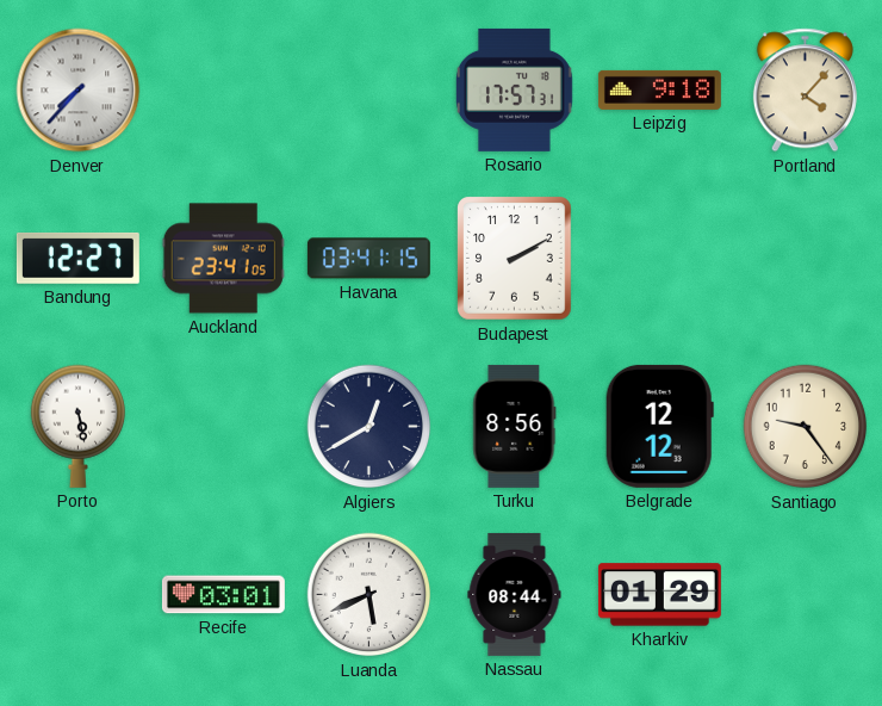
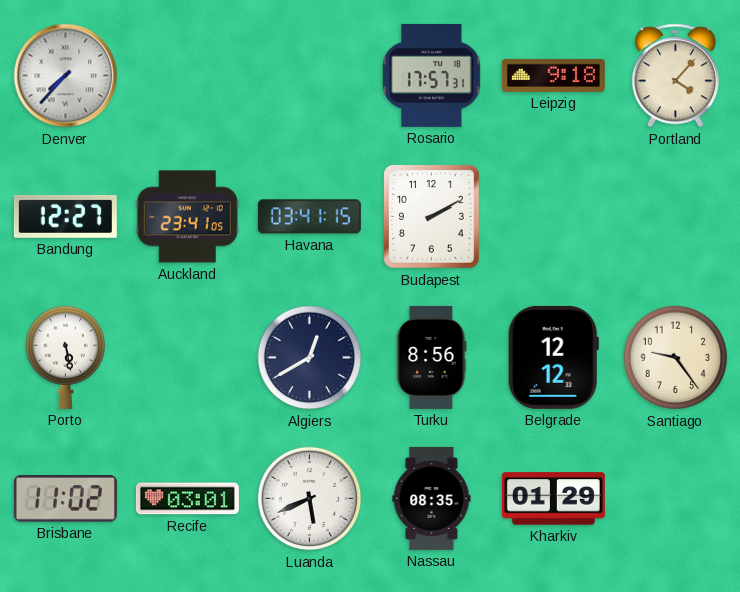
Brisbane: none -> 11:02 (65, 499)
Nassau: 08:44 -> 08:35 (432, 498)
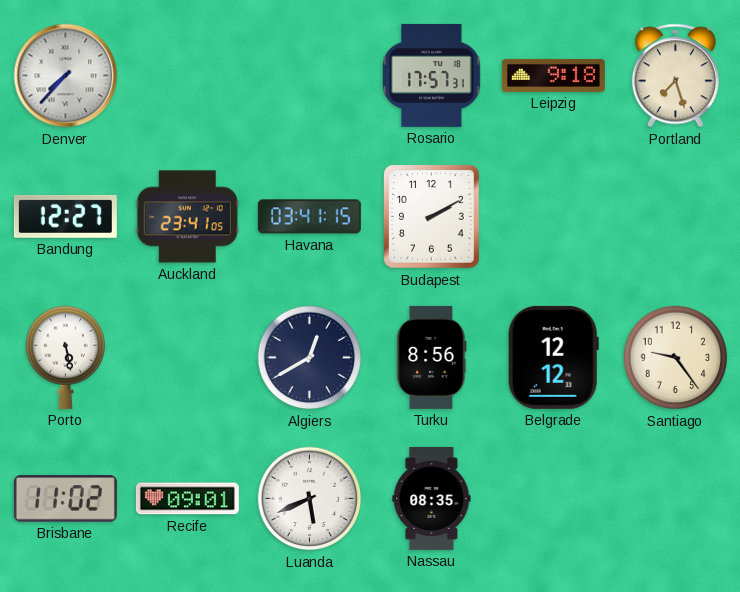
Portland: 4:07 -> 7:27 (675, 76)
Recife: 03:01 -> 09:01 (187, 499)
Kharkiv: 01:29 -> none (553, 499)
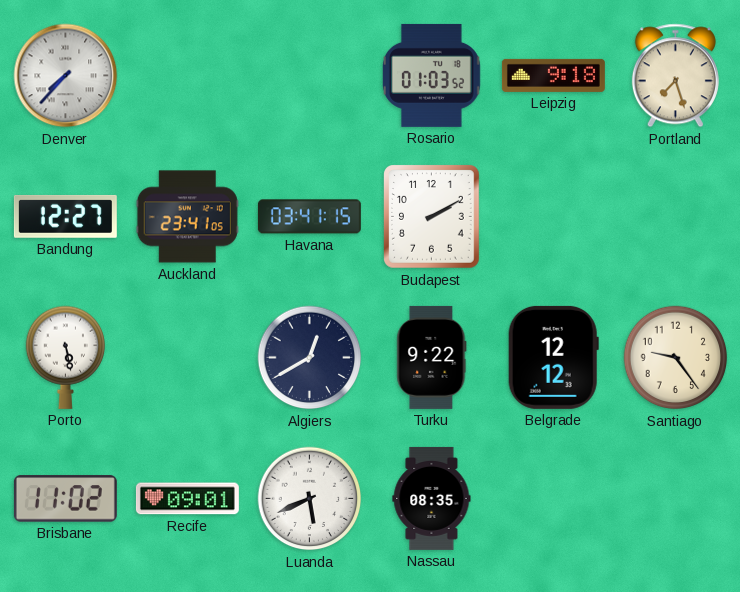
Rosario: 17:57 -> 01:03 (431, 75)
Turku: 8:56 -> 9:22 (432, 357)
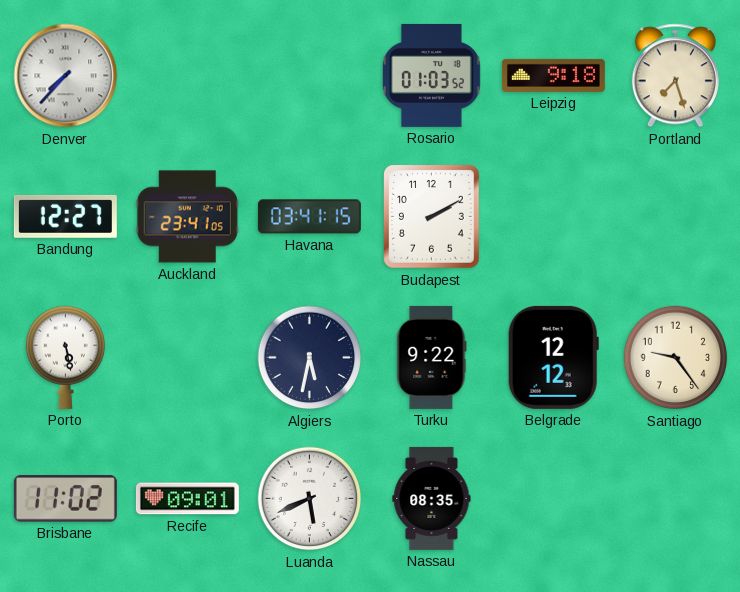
Algiers: 12:40 -> 5:32 (310, 358)
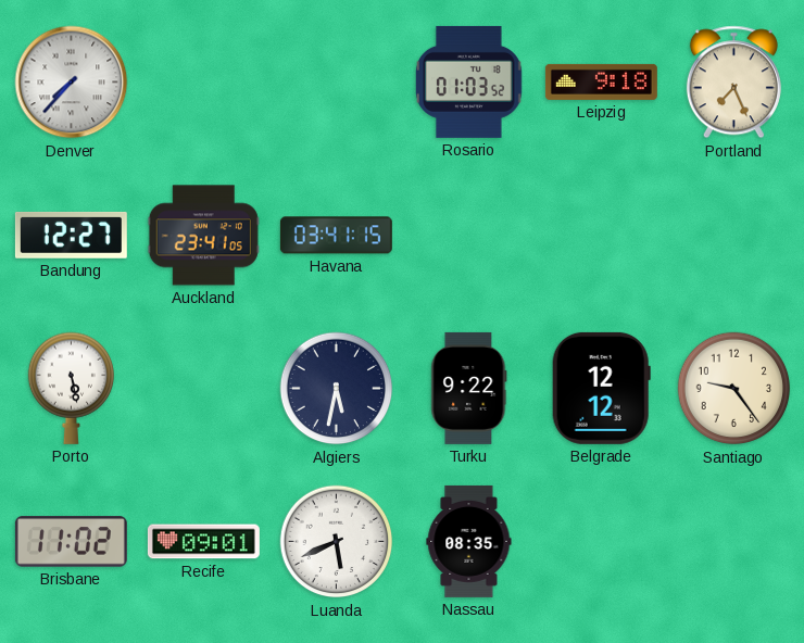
Portland: 7:27 -> 7:26 (733, 83)
Budapest: 2:10 -> none (432, 217)
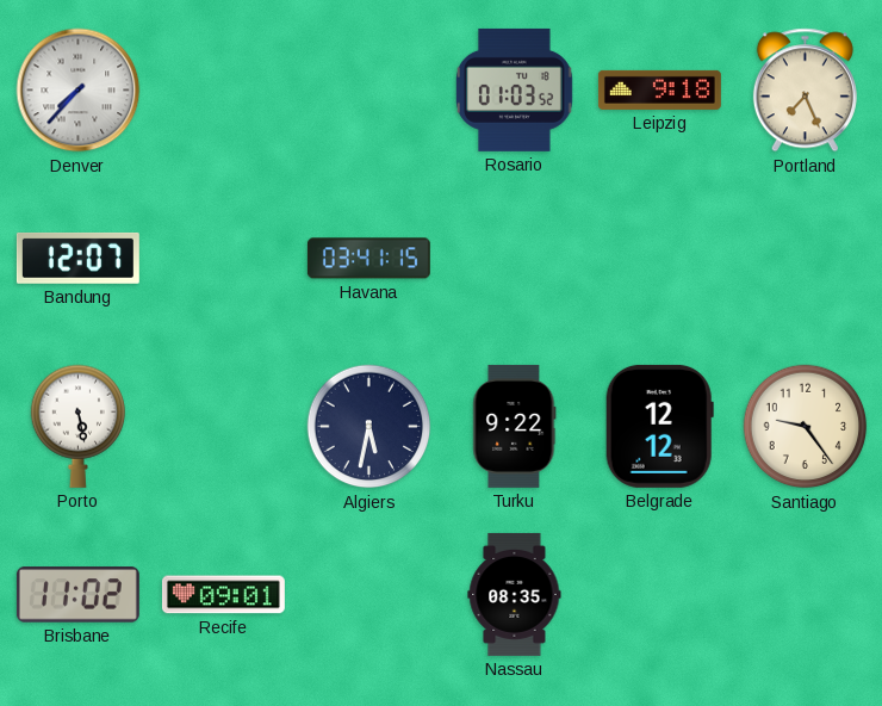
Bandung: 12:27 -> 12:07 (77, 258)
Auckland: 23:41 -> none (203, 236)
Luanda: 5:41 -> none (337, 542)
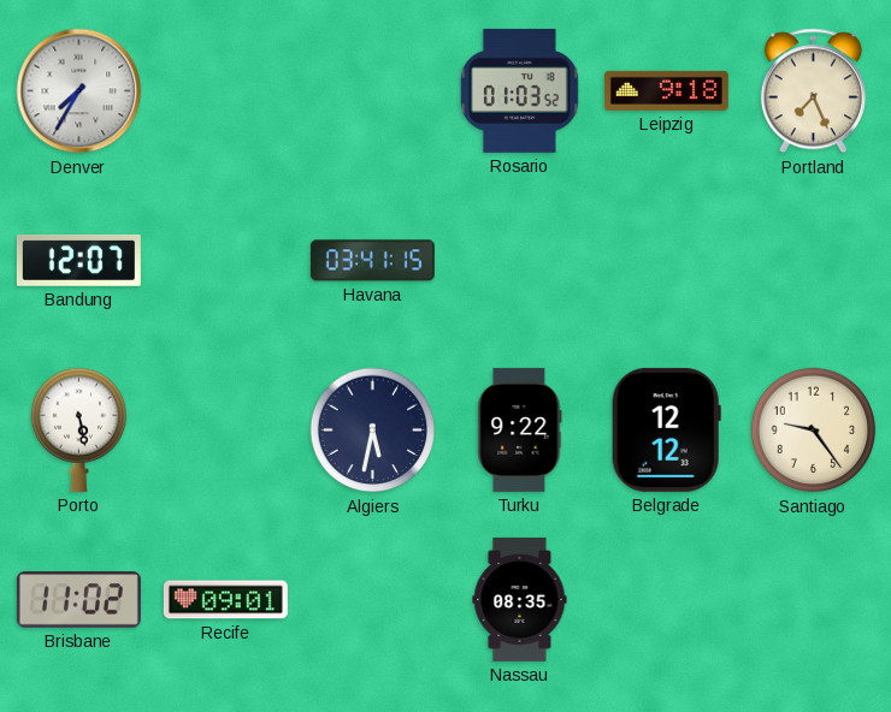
Denver: 7:37 -> 7:35 (79, 91)
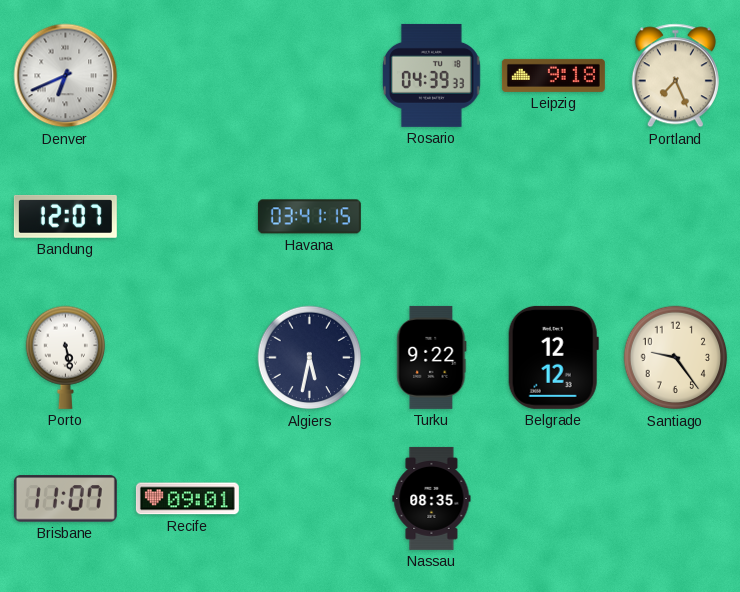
Denver: 7:35 -> 6:41 (66, 76)
Rosario: 01:03 -> 04:39 (431, 75)
Brisbane: 11:02 -> 11:07 (65, 499)
